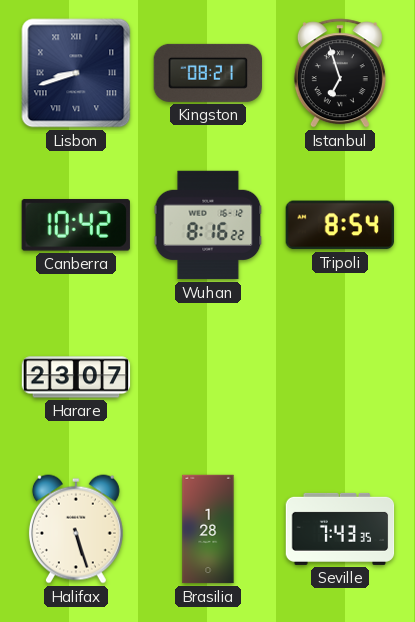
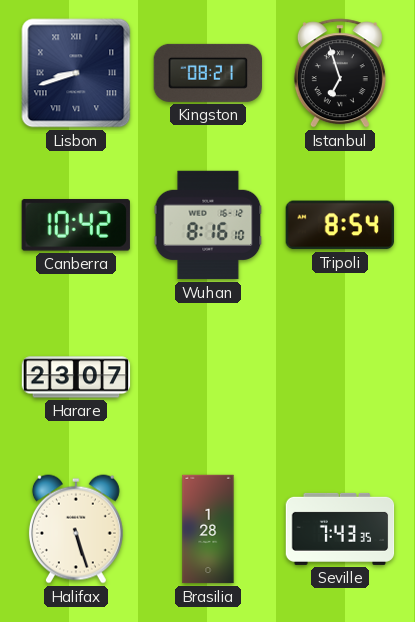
Wuhan: 8:16:22 -> 8:16:10 (208, 225)
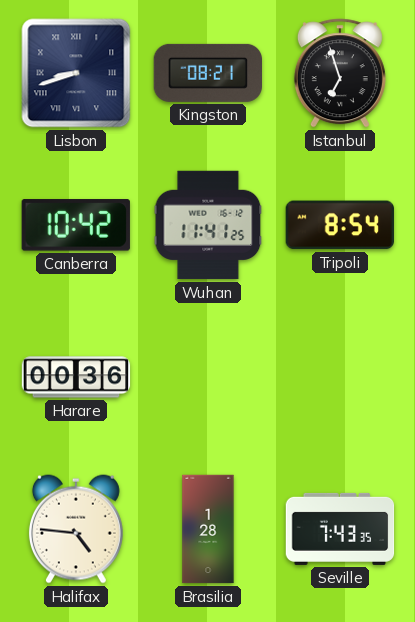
Wuhan: 8:16 -> 11:41 (208, 225)
Harare: 23:07 -> 00:36 (76, 377)
Halifax: 5:27 -> 4:46 (76, 529)
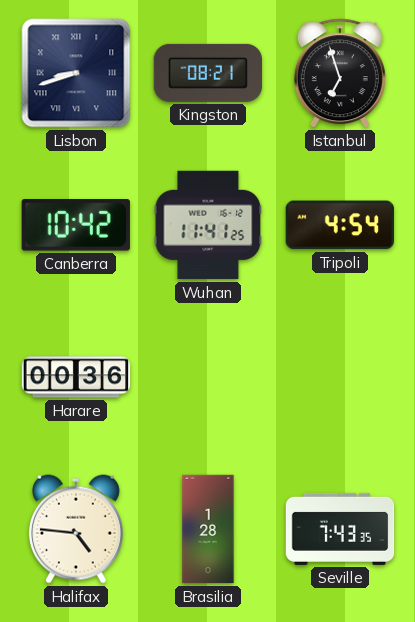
Tripoli: 8:54 -> 4:54 (340, 225)
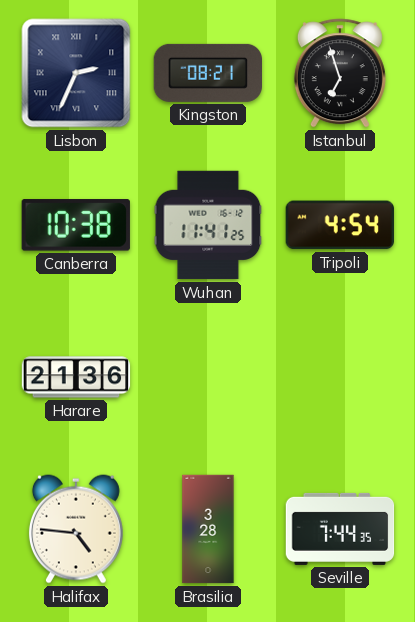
Lisbon: 8:42 -> 2:34 (76, 73)
Canberra: 10:42 -> 10:38 (76, 225)
Harare: 00:36 -> 21:36 (76, 377)
Brasilia: 1:28 -> 3:28 (208, 529)
Seville: 7:43 -> 7:44 (340, 529)
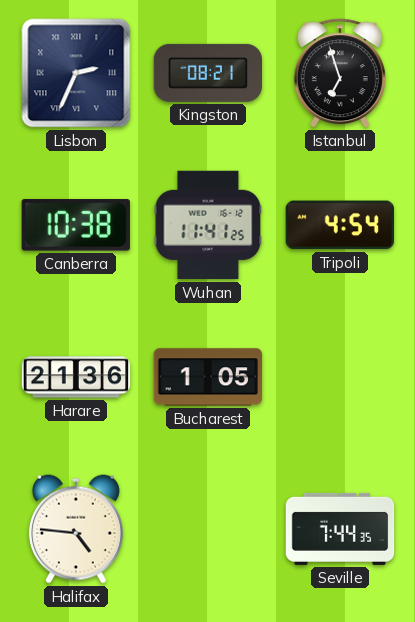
Bucharest: none -> 1:05 (208, 377)
Brasilia: 3:28 -> none (208, 529)
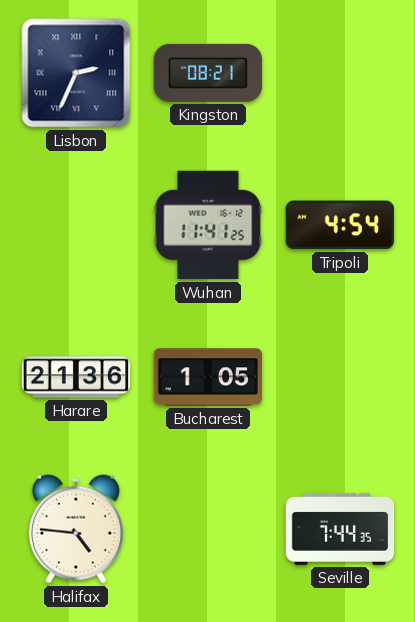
Istanbul: 6:57 -> none (340, 73)
Canberra: 10:38 -> none (76, 225)
